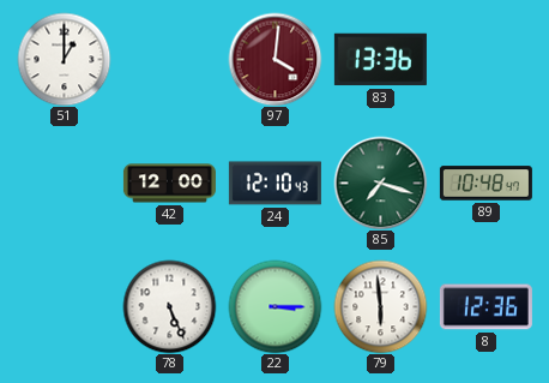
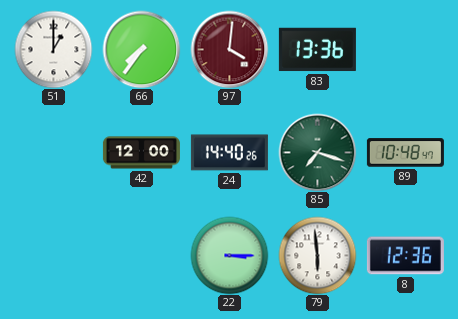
66: none -> 7:36 (141, 49)
24: 12:10 -> 14:40 (229, 153)
78: 5:26 -> none (169, 306)
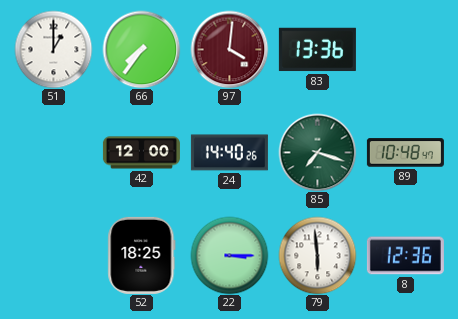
52: none -> 18:25 (142, 255)
